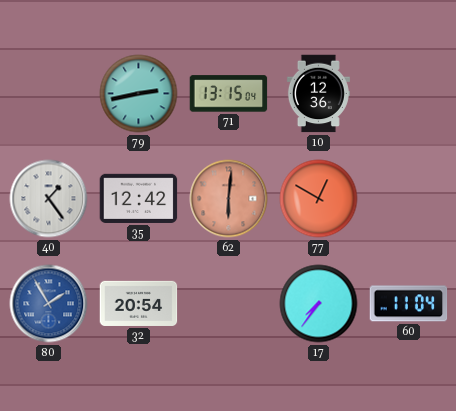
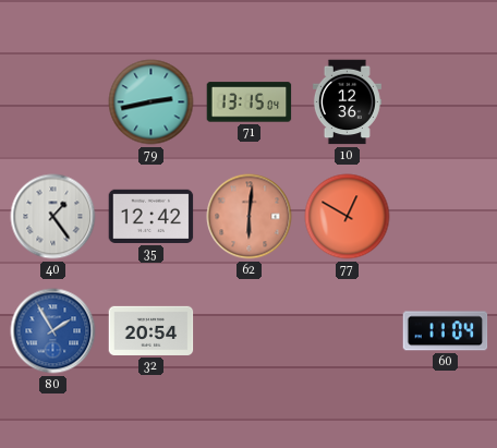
17: 7:36 -> none (319, 304)
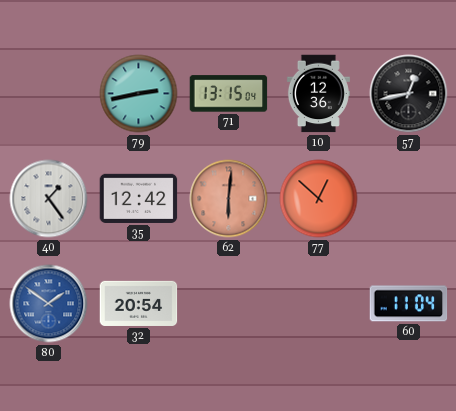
57: none -> 12:43 (409, 94)
77: 12:50 -> 12:52 (319, 199)
80: 1:55 -> 1:51 (49, 304)
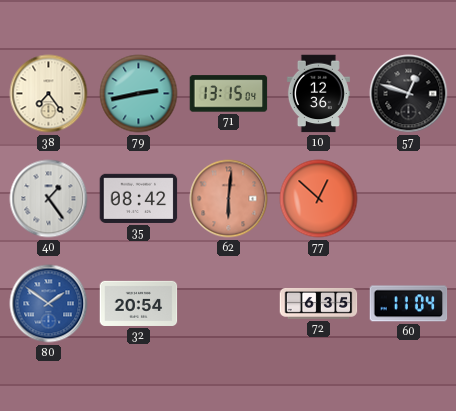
38: none -> 7:24 (49, 94)
57: 12:43 -> 12:48 (409, 94)
35: 12:42 -> 08:42 (139, 198)
72: none -> 6:35 (319, 304)
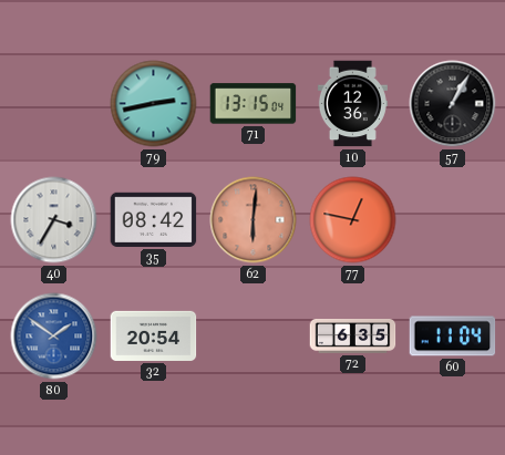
38: 7:24 -> none (49, 94)
57: 12:48 -> 1:05 (453, 104)
40: 1:24 -> 3:35 (54, 220)
77: 12:52 -> 12:47 (353, 220)
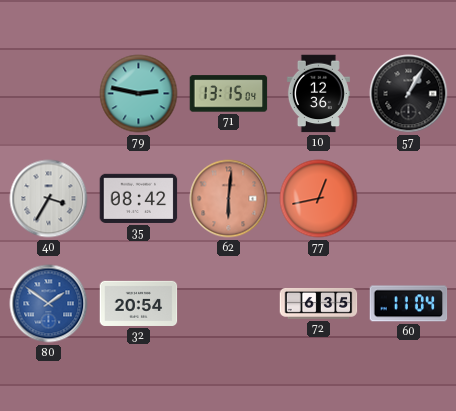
79: 2:43 -> 2:47 (139, 94)
77: 12:47 -> 12:43 (319, 199)
